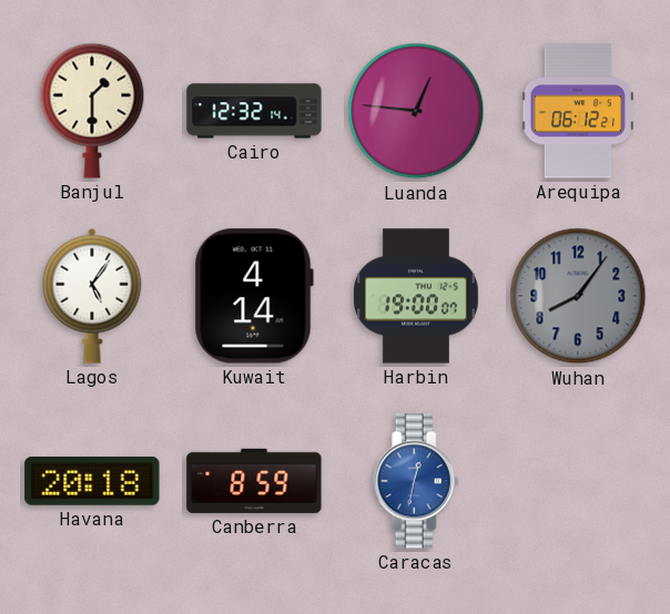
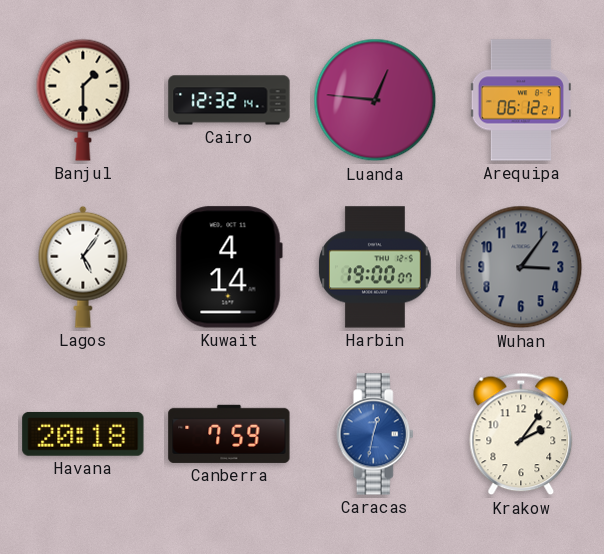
Wuhan: 8:06 -> 3:06 (521, 267)
Canberra: 8:59 -> 7:59 (229, 434)
Krakow: none -> 2:06 (521, 434)
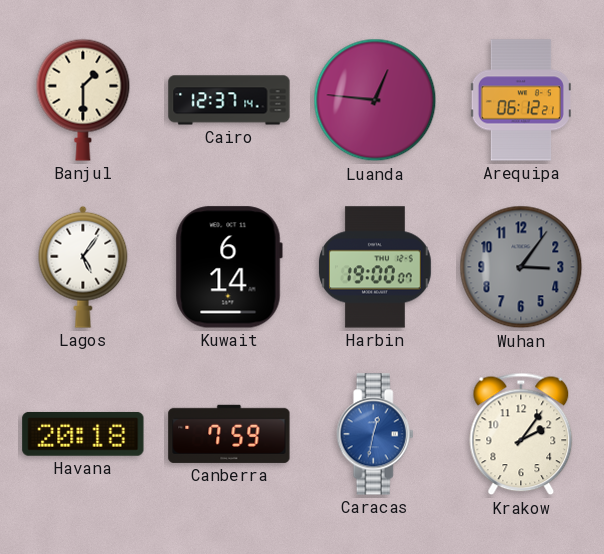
Cairo: 12:32 -> 12:37 (229, 100)
Kuwait: 4:14 -> 6:14 (229, 267)
